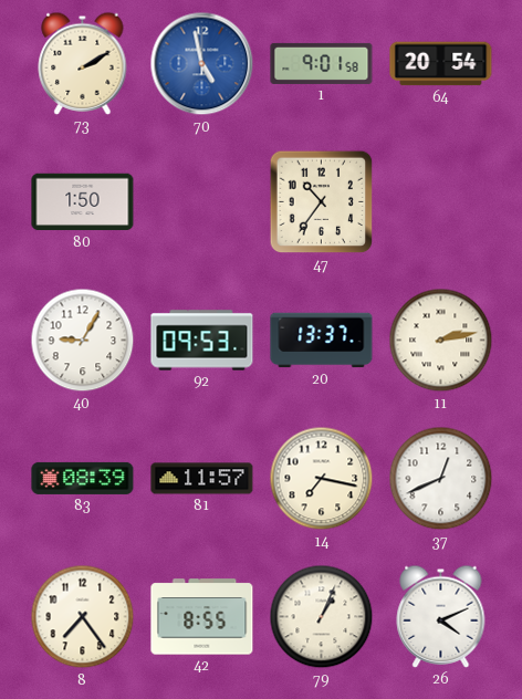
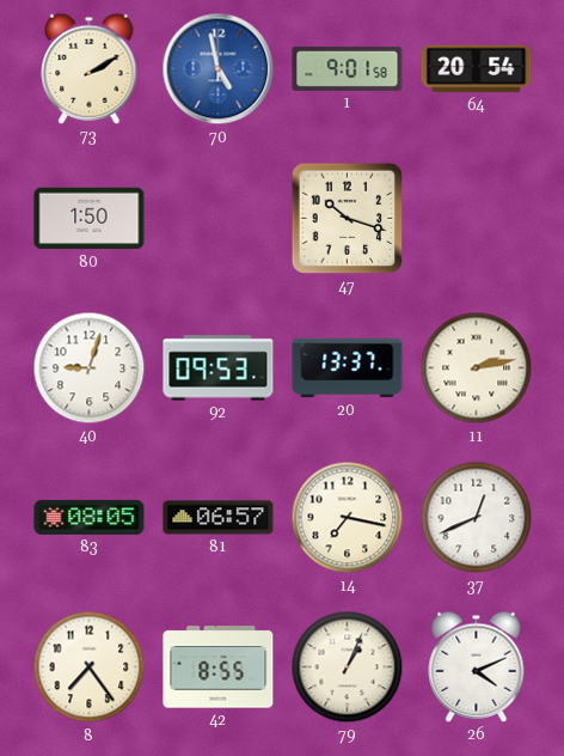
47: 10:36 -> 10:18 (348, 219)
40: 9:05 -> 9:03 (90, 368)
83: 08:39 -> 08:05 (90, 517)
81: 11:57 -> 06:57 (219, 518)
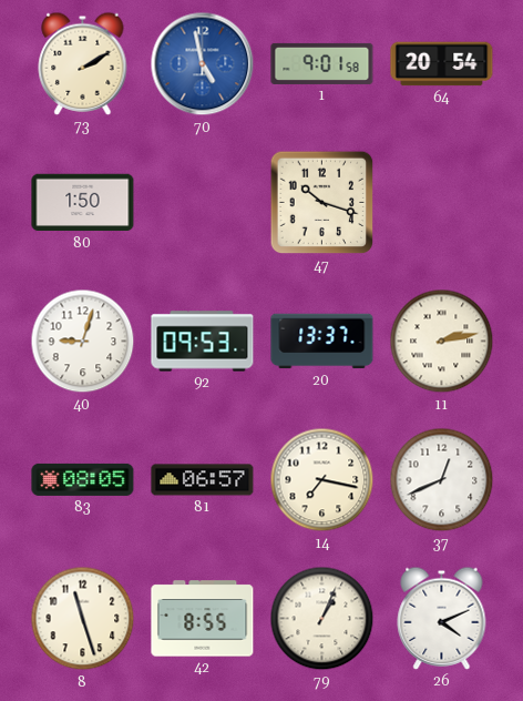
8: 7:24 -> 11:27 (83, 619)
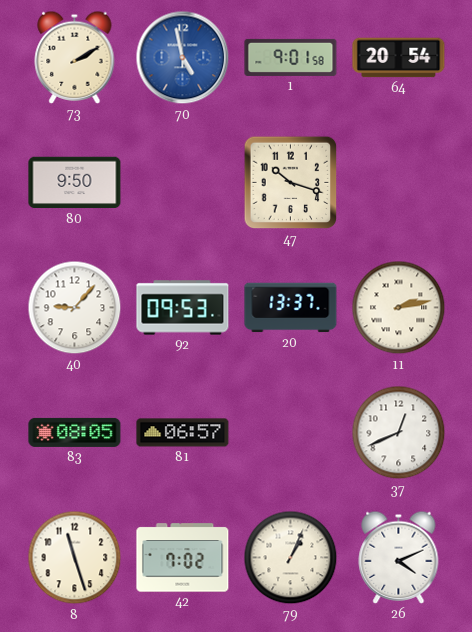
80: 1:50 -> 9:50 (75, 183)
40: 9:03 -> 9:07 (75, 308)
14: 7:17 -> none (322, 480)
42: 8:55 -> 7:02 (183, 558)
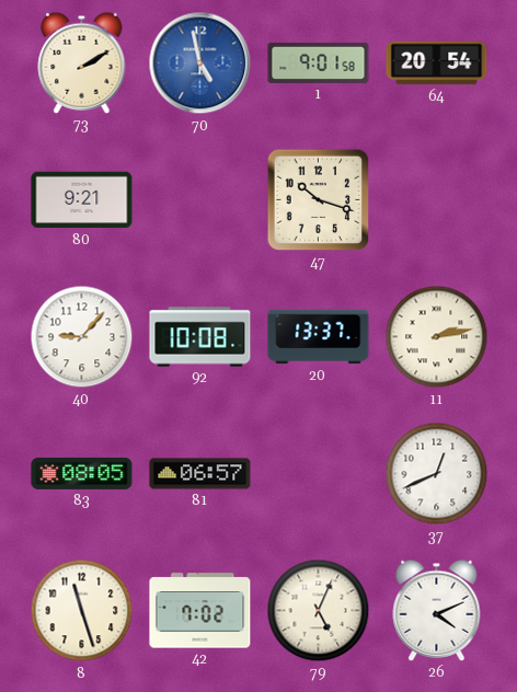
80: 9:50 -> 9:21 (82, 200)
92: 09:53 -> 10:08 (200, 337)
79: 1:04 -> 5:04 (319, 611)
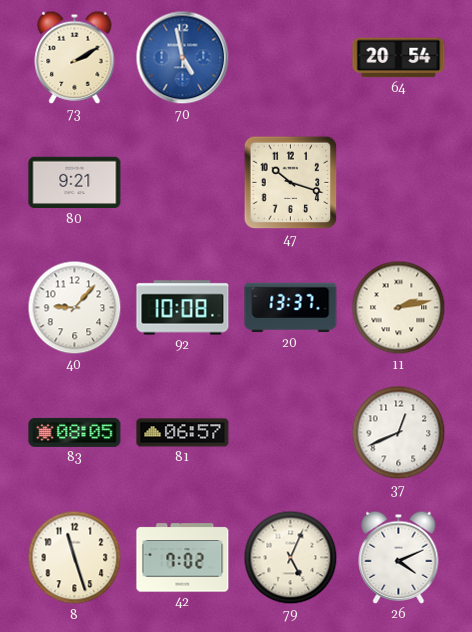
1: 9:01 -> none (319, 62)
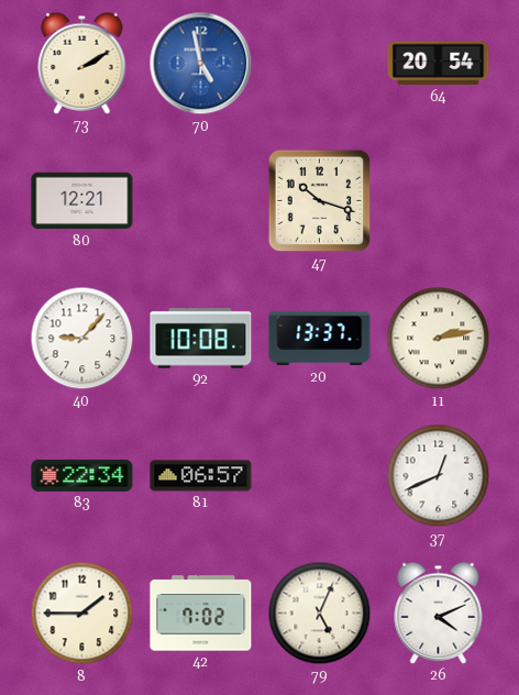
80: 9:21 -> 12:21 (82, 201)
83: 08:05 -> 22:34 (82, 475)
8: 11:27 -> 1:45 (82, 614)
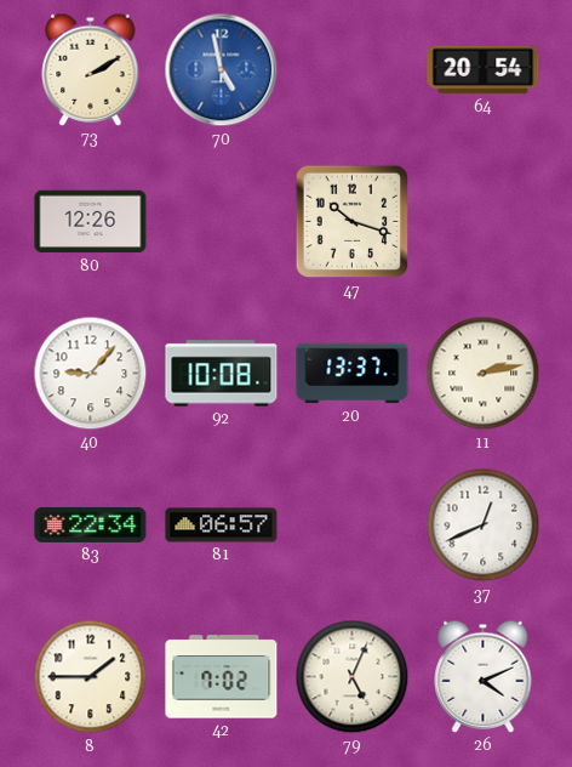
80: 12:21 -> 12:26 (91, 222)
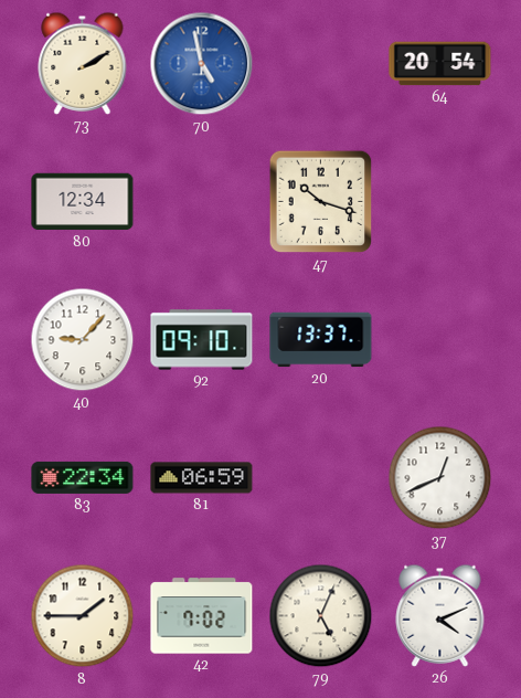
80: 12:26 -> 12:34 (83, 202)
92: 10:08 -> 09:10 (202, 340)
11: 2:13 -> none (484, 374)
81: 06:57 -> 06:59 (202, 478)
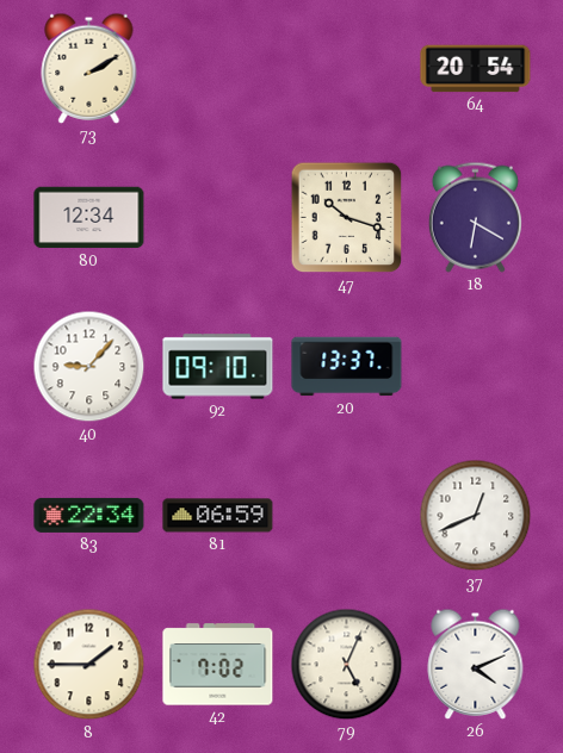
70: 4:58 -> none (202, 64)
18: none -> 6:20 (475, 217)
